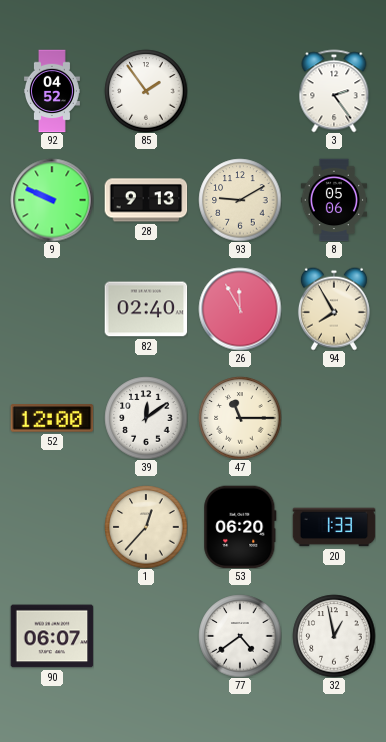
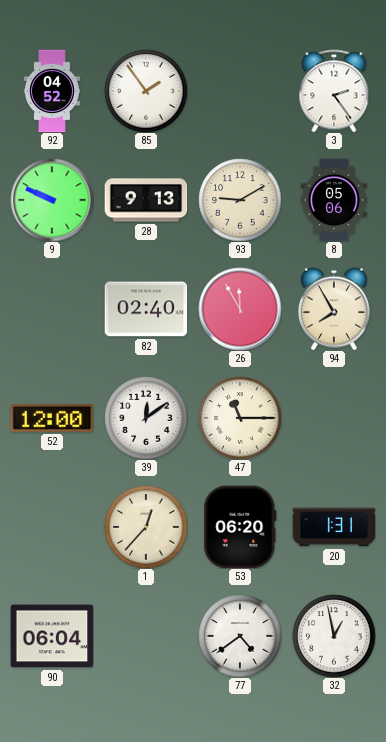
20: 1:33 -> 1:31 (334, 527)
90: 06:07 -> 06:04 (52, 636)
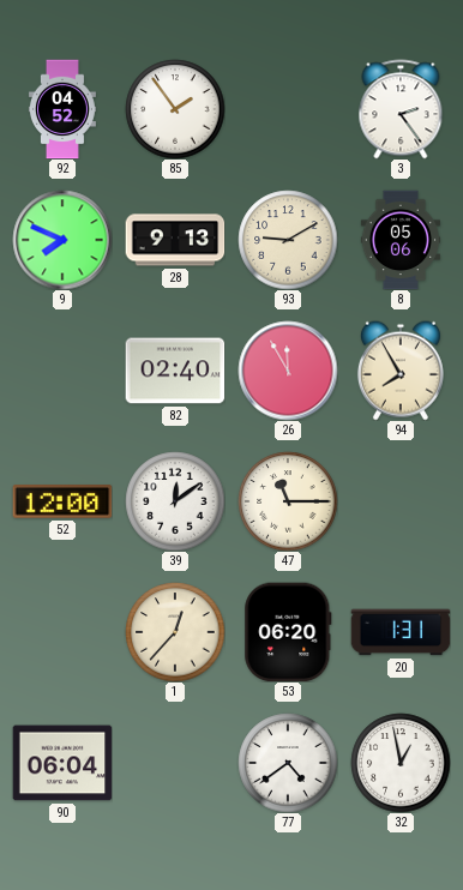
9: 9:49 -> 7:49 (62, 240)
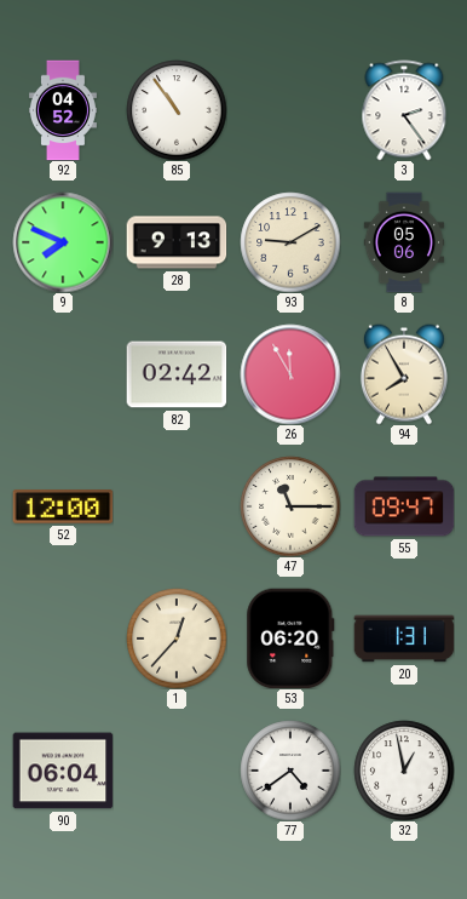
85: 1:54 -> 10:54 (177, 110)
82: 02:40 -> 02:42 (177, 374)
39: 12:09 -> none (175, 501)
55: none -> 09:47 (404, 506)
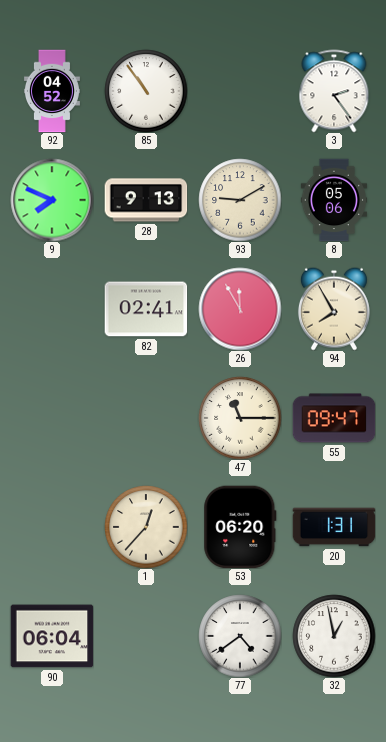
82: 02:42 -> 02:41 (146, 309)
52: 12:00 -> none (63, 506)
